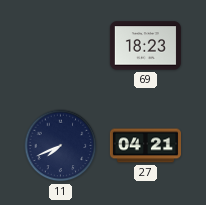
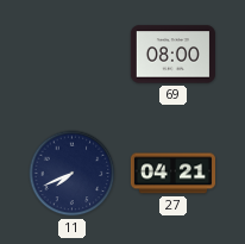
69: 18:23 -> 08:00 (172, 55)
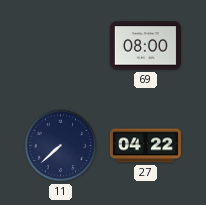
11: 7:41 -> 7:38 (61, 146)
27: 04:21 -> 04:22 (145, 146)
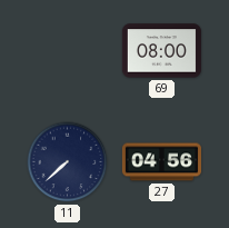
27: 04:22 -> 04:56 (161, 162)
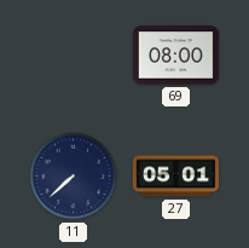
27: 04:56 -> 05:01 (175, 177)
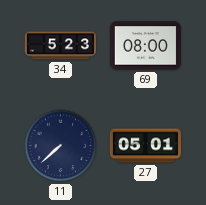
34: none -> 5:23 (60, 46)
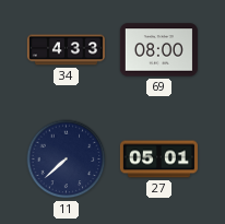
34: 5:23 -> 4:33 (66, 50)
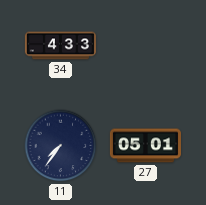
69: 08:00 -> none (158, 50)
11: 7:38 -> 7:36 (61, 146)
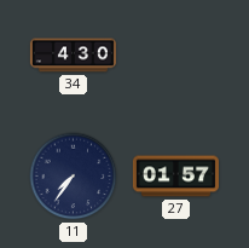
34: 4:33 -> 4:30 (73, 56)
27: 05:01 -> 01:57 (175, 177)
